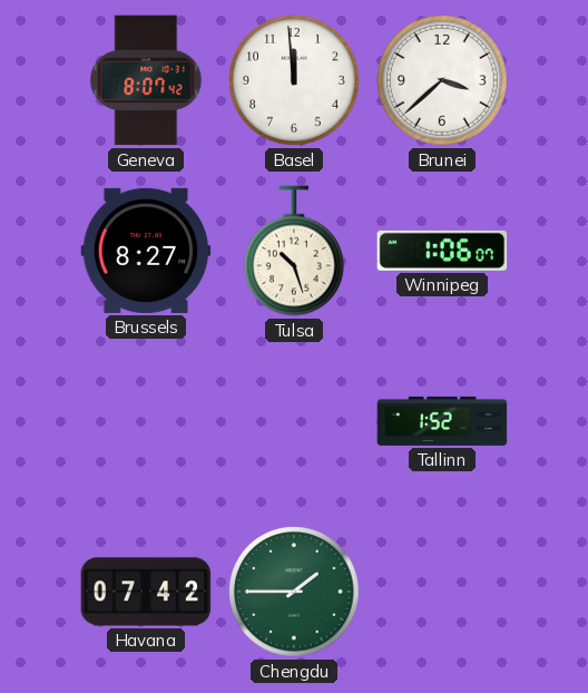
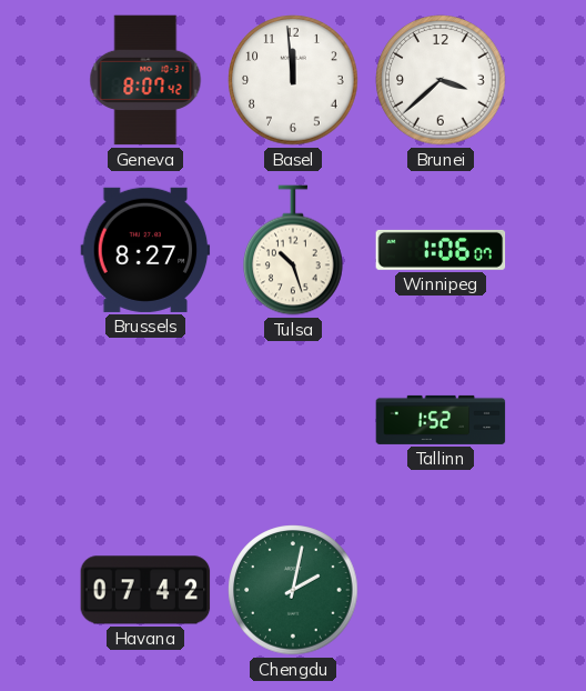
Chengdu: 1:45 -> 2:02 (293, 590)
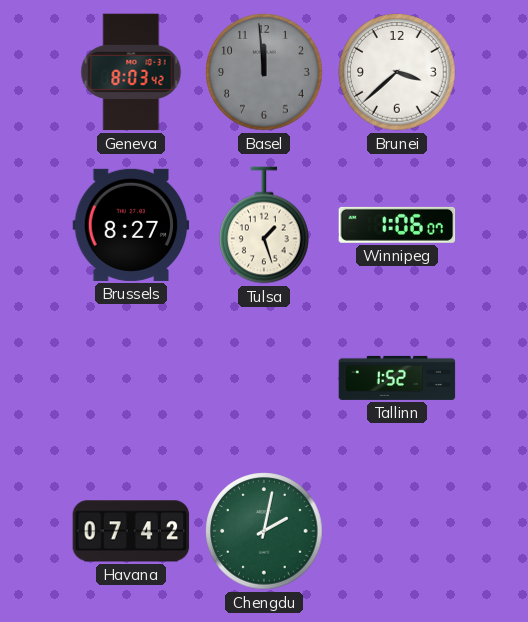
Geneva: 8:07 -> 8:03 (131, 72)
Basel dial: white -> grey (264, 72)
Tulsa: 10:27 -> 1:27 (265, 225)
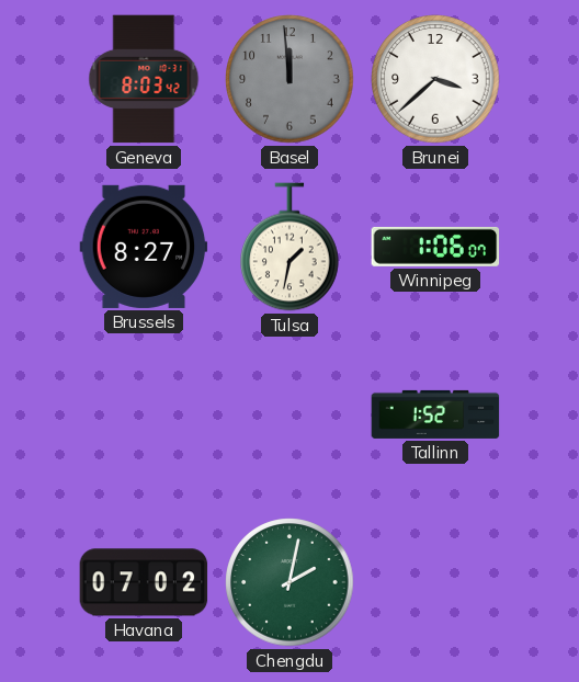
Tulsa: 1:27 -> 1:32 (291, 247)
Havana: 07:42 -> 07:02 (144, 582)
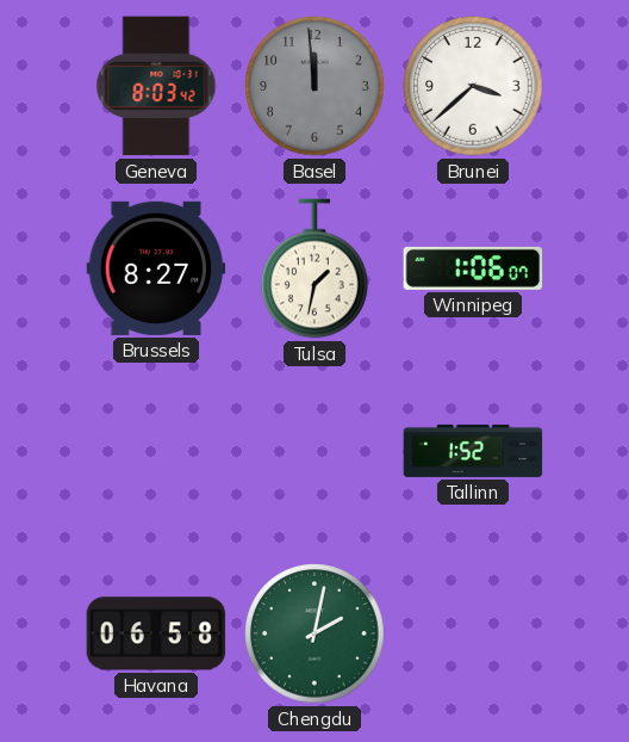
Havana: 07:02 -> 06:58 (156, 633)
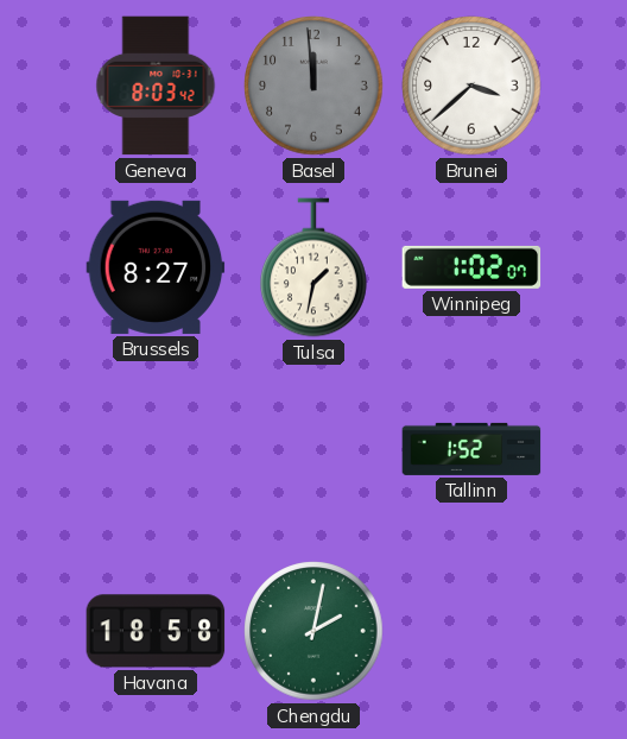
Winnipeg: 1:06 -> 1:02 (471, 267)
Havana: 06:58 -> 18:58 (156, 631)
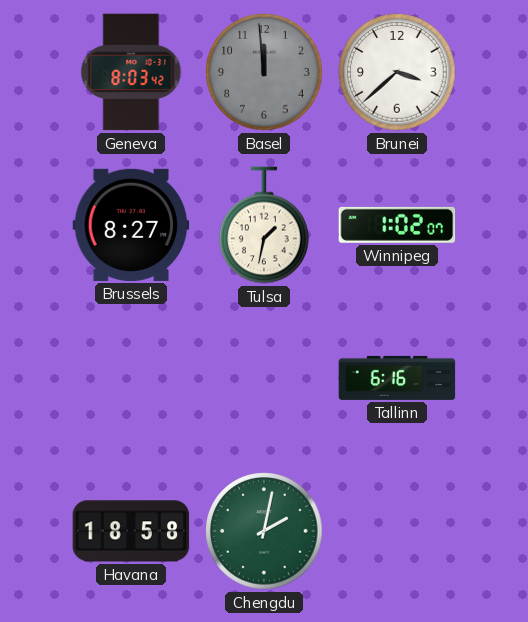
Tallinn: 1:52 -> 6:16 (397, 378)
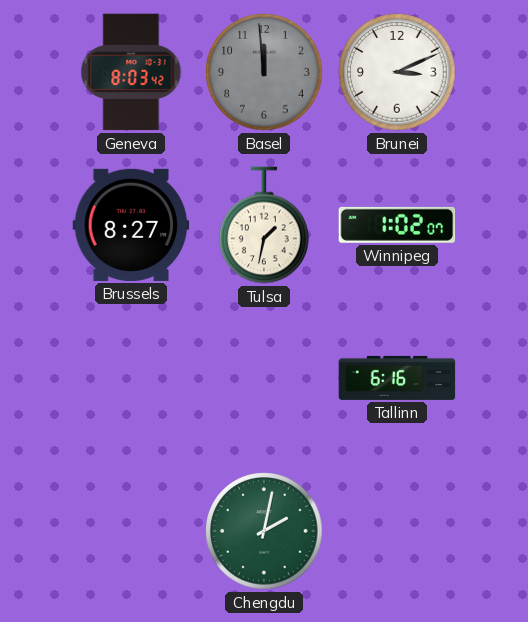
Brunei: 3:38 -> 3:11 (397, 72)
Havana: 18:58 -> none (131, 531)
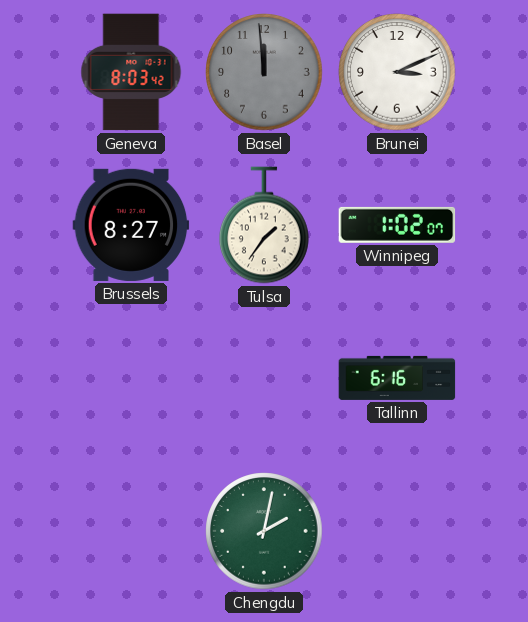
Tulsa: 1:32 -> 1:36 (265, 225)
